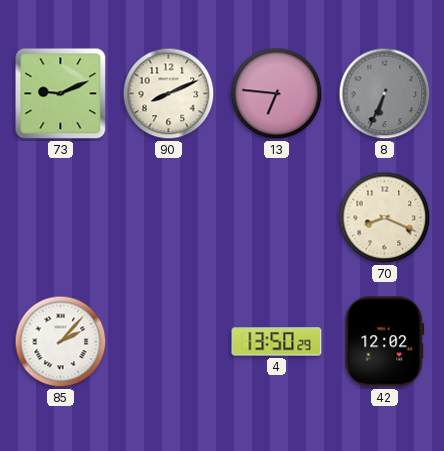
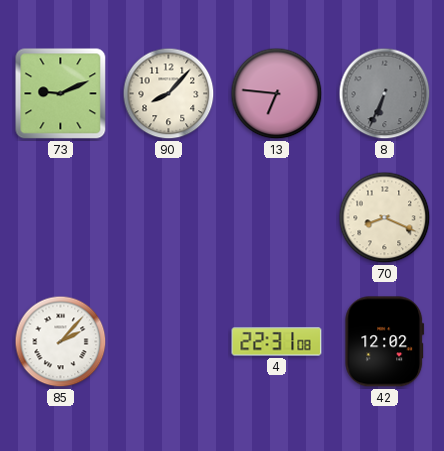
90: 8:11 -> 8:07 (169, 94)
4: 13:50 -> 22:31 (277, 342)
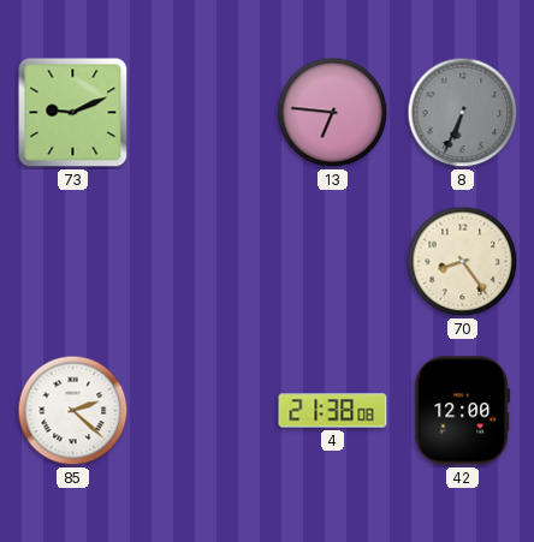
90: 8:07 -> none (169, 94)
70: 8:19 -> 8:24 (463, 262)
85: 2:07 -> 2:22 (73, 411)
4: 22:31 -> 21:38 (333, 411)
42: 12:02 -> 12:00 (463, 411)
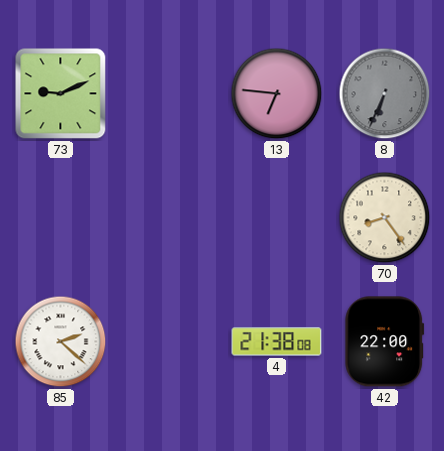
42: 12:00 -> 22:00 (385, 342)
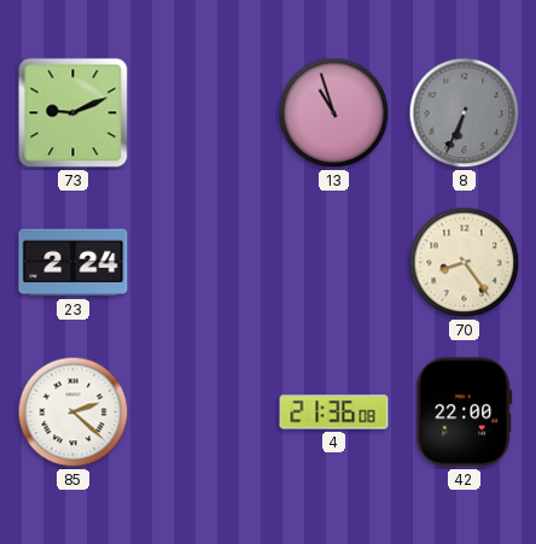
13: 6:46 -> 10:57 (334, 113)
23: none -> 2:24 (74, 263)
4: 21:38 -> 21:36 (334, 413)
